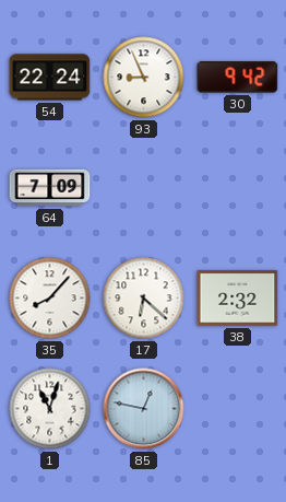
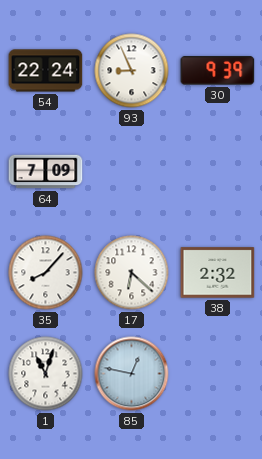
30: 9:42 -> 9:39 (218, 71)
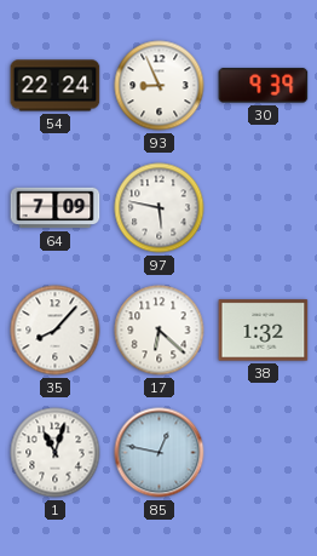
97: none -> 5:47 (160, 208)
38: 2:32 -> 1:32 (264, 331)
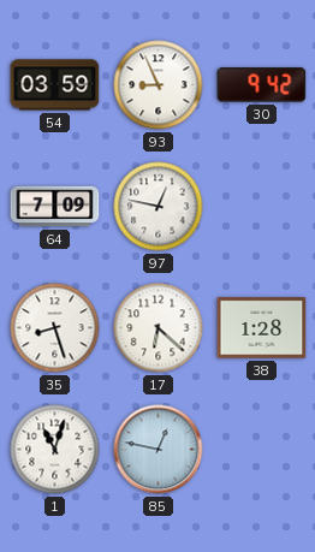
54: 22:24 -> 03:59 (55, 85)
30: 9:39 -> 9:42 (262, 85)
97: 5:47 -> 12:47 (159, 207)
35: 8:07 -> 8:27 (55, 328)
38: 1:32 -> 1:28 (262, 328)
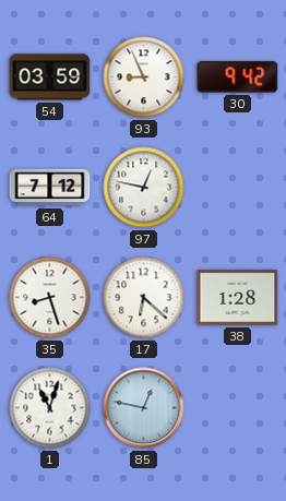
64: 7:09 -> 7:12 (50, 188)
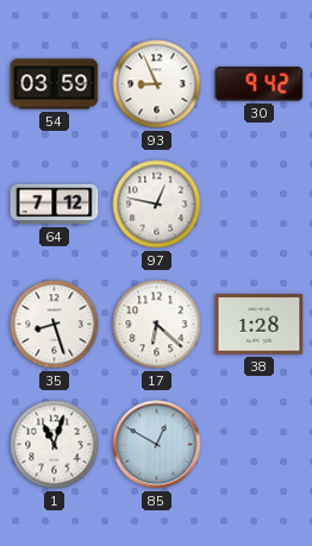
85: 12:47 -> 12:50 (157, 445)
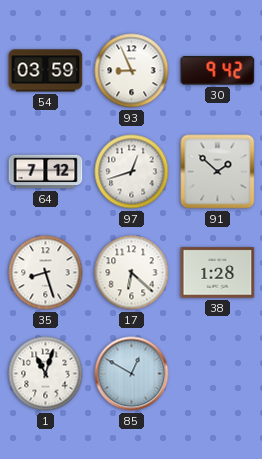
97: 12:47 -> 12:42 (132, 172)
91: none -> 1:52 (218, 172)
